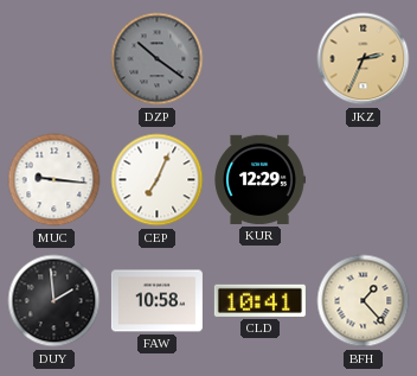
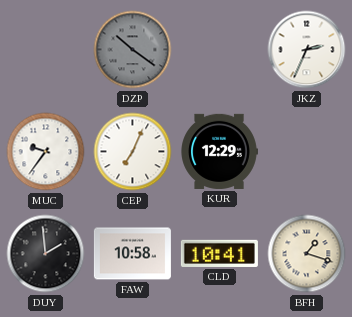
JKZ dial: champagne -> white (307, 50)
MUC: 9:16 -> 9:36 (46, 152)
BFH: 1:23 -> 1:18 (307, 254)
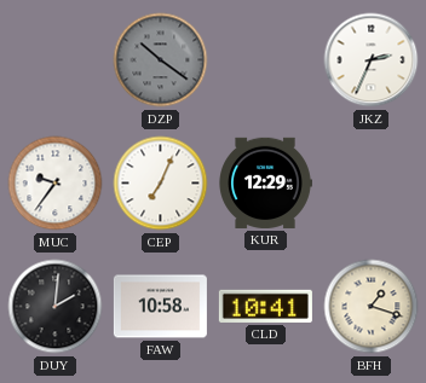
DUY: 1:59 -> 2:01 (56, 307)
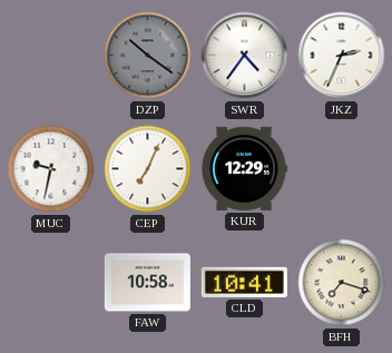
SWR: none -> 4:36 (245, 56)
MUC: 9:36 -> 9:32 (51, 169)
DUY: 2:01 -> none (56, 307)
BFH: 1:18 -> 7:18 (342, 283)
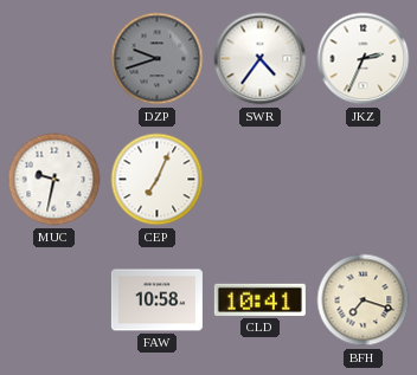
DZP: 10:21 -> 9:42 (158, 59)
KUR: 12:29 -> none (244, 168)
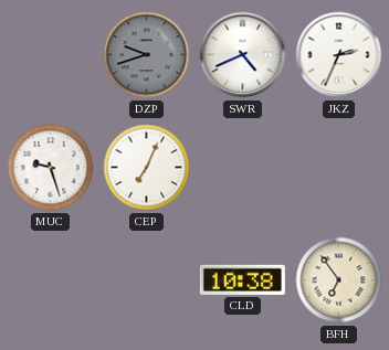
SWR: 4:36 -> 4:41 (243, 55)
MUC: 9:32 -> 9:27 (51, 168)
FAW: 10:58 -> none (156, 300)
CLD: 10:41 -> 10:38 (242, 279)
BFH: 7:18 -> 6:54 (339, 280)
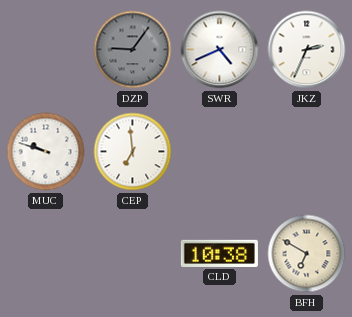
DZP: 9:42 -> 9:06 (133, 50)
MUC: 9:27 -> 9:48 (46, 152)
CEP: 7:04 -> 6:59 (133, 152)
BFH: 6:54 -> 6:50 (307, 254)
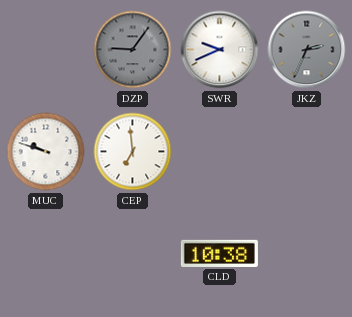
SWR: 4:41 -> 9:41 (220, 50)
JKZ dial: white -> grey (307, 50)
BFH: 6:50 -> none (307, 254)
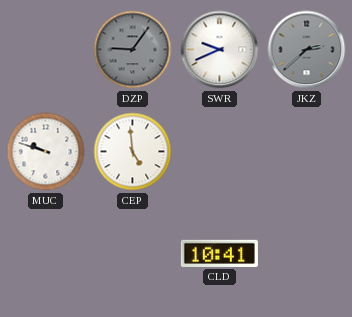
JKZ: 2:34 -> 2:38 (307, 50)
CEP: 6:59 -> 4:59 (133, 152)
CLD: 10:38 -> 10:41 (219, 253)
